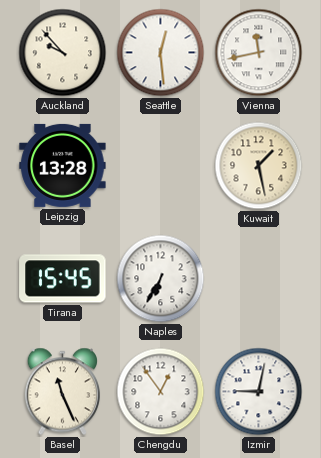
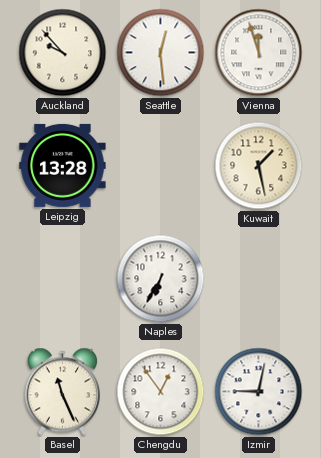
Vienna: 11:43 -> 11:57 (259, 53)
Tirana: 15:45 -> none (63, 279)
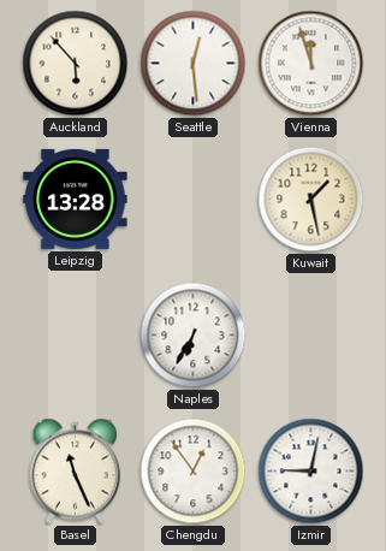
Auckland: 9:53 -> 5:53 (76, 64)
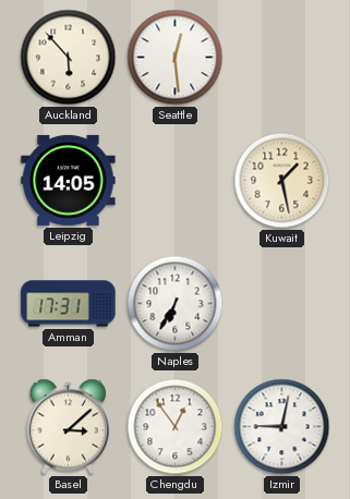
Vienna: 11:57 -> none (311, 64)
Leipzig: 13:28 -> 14:05 (69, 180)
Amman: none -> 17:31 (69, 304)
Basel: 11:26 -> 3:08 (68, 427)
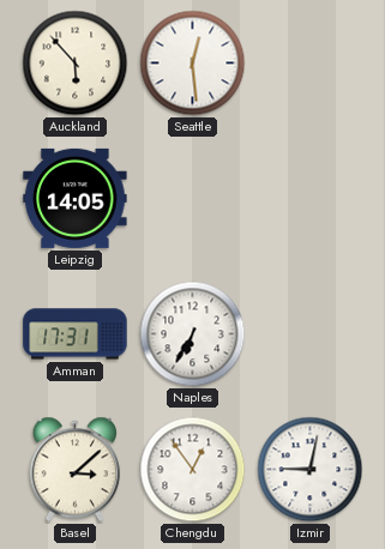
Kuwait: 1:28 -> none (282, 181)
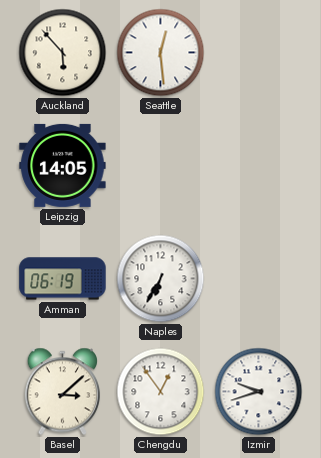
Amman: 17:31 -> 06:19 (63, 279)
Izmir: 9:02 -> 9:42 (259, 392)
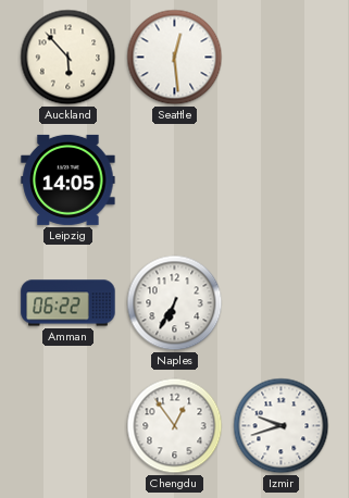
Amman: 06:19 -> 06:22 (68, 303)
Basel: 3:08 -> none (62, 392)
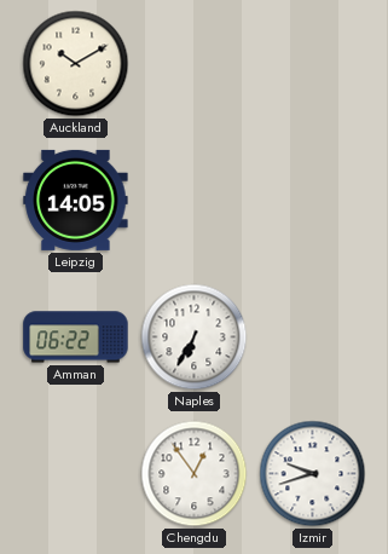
Auckland: 5:53 -> 10:10 (76, 64)
Seattle: 12:29 -> none (175, 58)
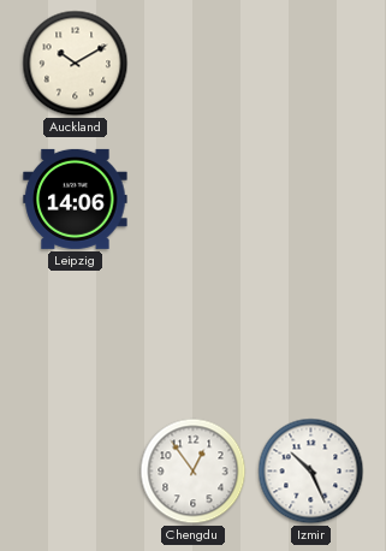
Leipzig: 14:05 -> 14:06 (76, 199)
Amman: 06:22 -> none (76, 337)
Naples: 6:35 -> none (195, 337)
Izmir: 9:42 -> 10:26 (311, 472)
